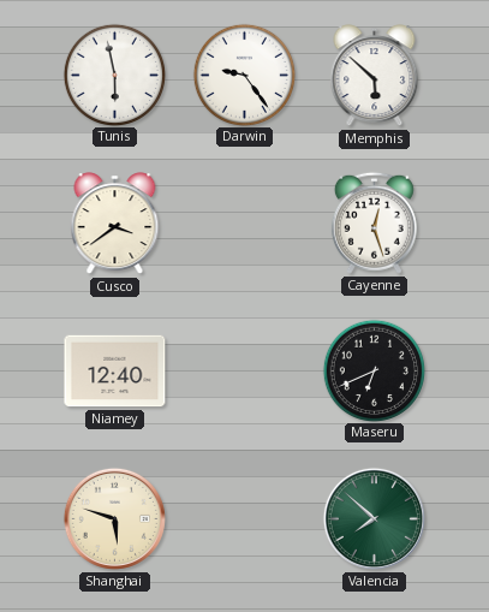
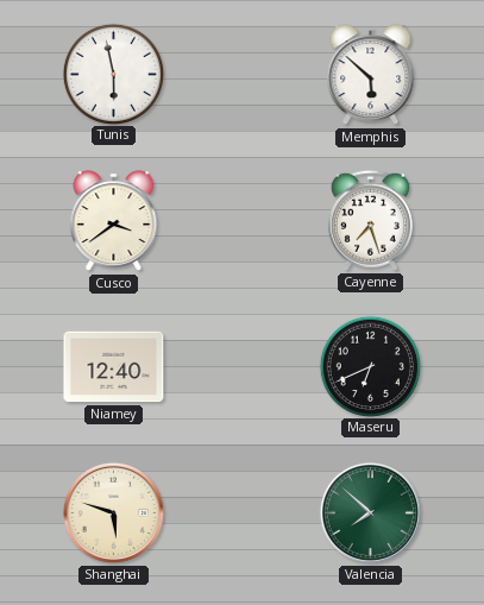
Darwin: 9:24 -> none (244, 75)
Cayenne: 12:27 -> 7:27 (370, 220)
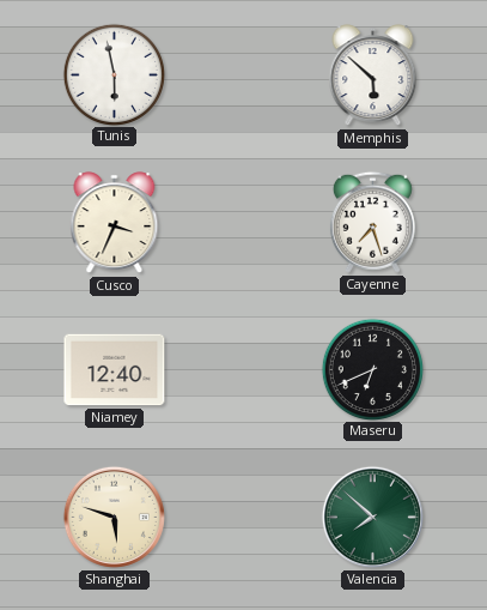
Cusco: 3:39 -> 3:34 (115, 223)
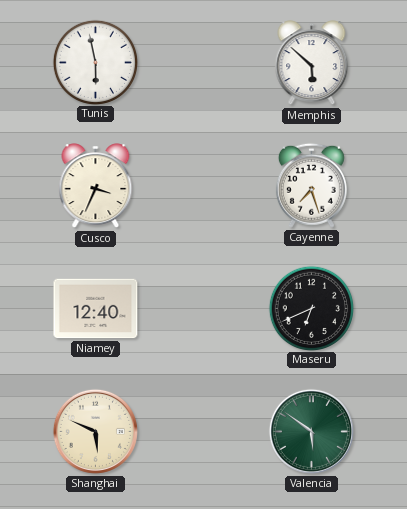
Shanghai: 5:48 -> 5:49 (95, 431)
Valencia: 7:52 -> 5:51 (311, 431)
